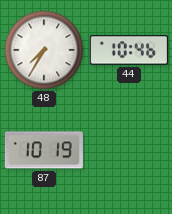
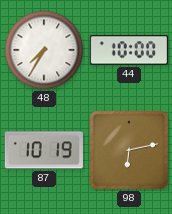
44: 10:46 -> 10:00 (129, 50)
98: none -> 6:13 (129, 150)
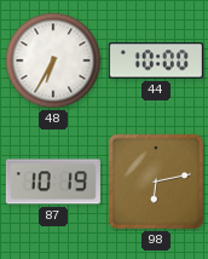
48: 7:35 -> 6:35 (53, 61)
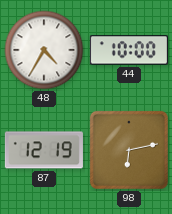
48: 6:35 -> 4:35 (44, 50)
87: 10:19 -> 12:19 (44, 150)
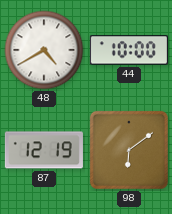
48: 4:35 -> 4:40 (44, 50)
98: 6:13 -> 6:09 (129, 150)
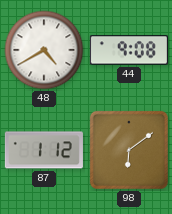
44: 10:00 -> 9:08 (129, 50)
87: 12:19 -> 1:12 (44, 150)
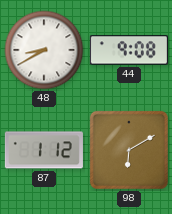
48: 4:40 -> 8:40 (44, 50)
98: 6:09 -> 6:10 (129, 150)
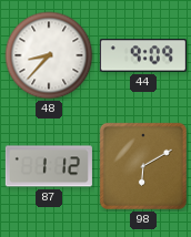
48: 8:40 -> 8:37 (49, 55)
44: 9:08 -> 9:09 (143, 55)
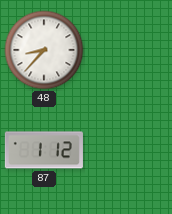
44: 9:09 -> none (143, 55)
98: 6:10 -> none (143, 166)
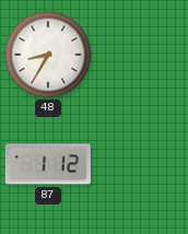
48: 8:37 -> 8:35 (48, 55)
